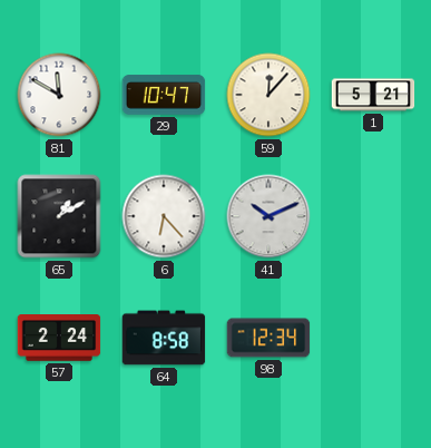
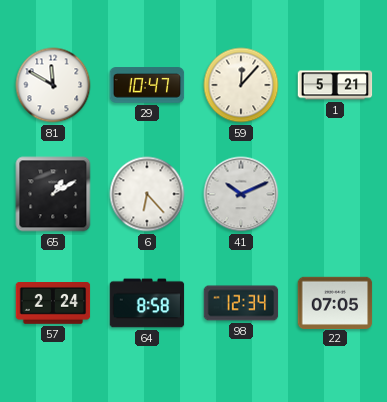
22: none -> 07:05 (335, 302)
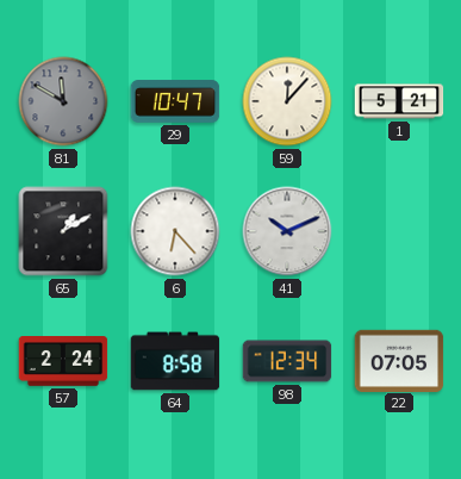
81 dial: white -> grey (63, 101)
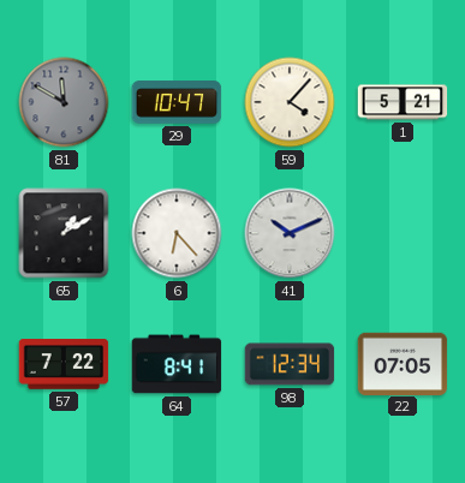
59: 12:07 -> 4:07 (290, 102)
57: 2:24 -> 7:22 (64, 365)
64: 8:58 -> 8:41 (177, 364)
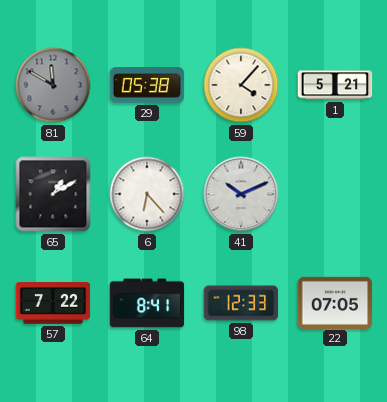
29: 10:47 -> 05:38 (147, 85)
98: 12:34 -> 12:33 (241, 303)
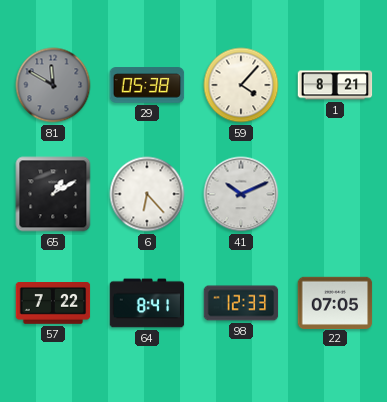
1: 5:21 -> 8:21 (335, 85)
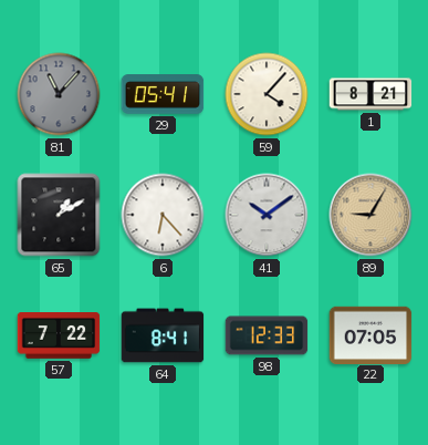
81: 11:50 -> 11:07 (59, 94)
29: 05:38 -> 05:41 (163, 94)
41: 10:11 -> 10:09 (267, 215)
89: none -> 9:05 (370, 215)
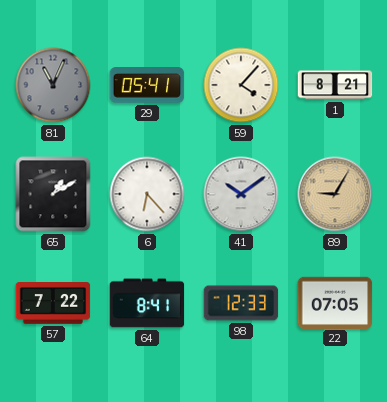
81: 11:07 -> 11:04 (53, 85)
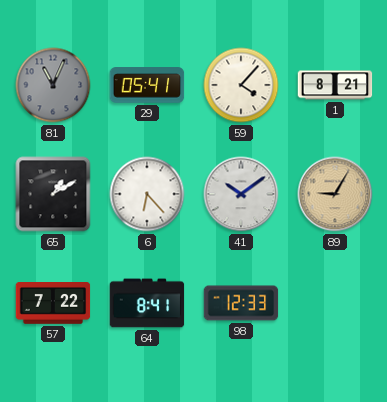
22: 07:05 -> none (335, 302)
